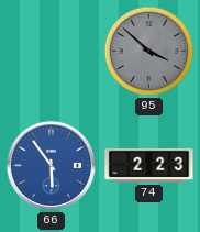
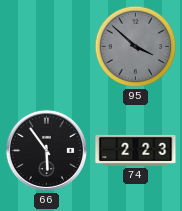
66 dial: blue -> black (46, 150)
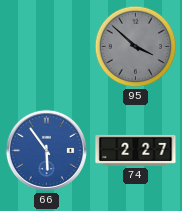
66 dial: black -> blue (46, 150)
74: 2:23 -> 2:27 (136, 150)
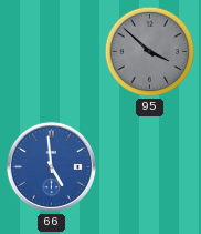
66: 5:54 -> 4:59 (51, 166)
74: 2:27 -> none (136, 150)
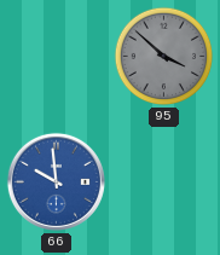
66: 4:59 -> 9:59 (56, 181)
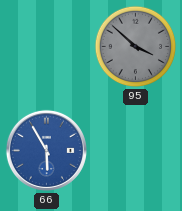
66: 9:59 -> 5:55 (46, 150)
